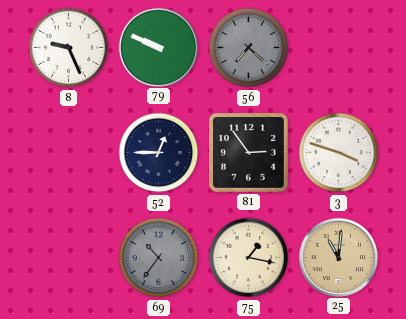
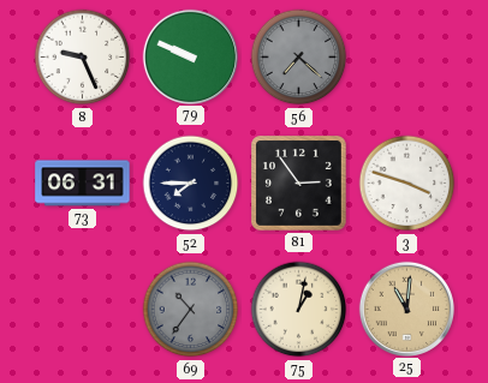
73: none -> 06:31 (83, 184)
52: 12:45 -> 7:45 (191, 184)
75: 1:17 -> 1:02 (299, 310)
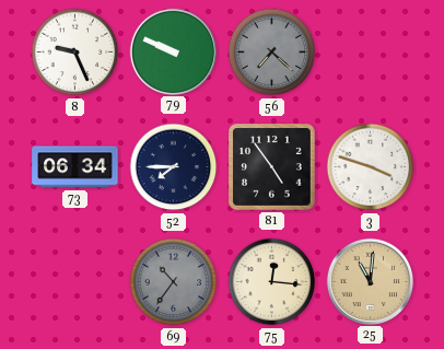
73: 06:31 -> 06:34 (75, 167)
81: 2:54 -> 4:54 (272, 167)
75: 1:02 -> 12:16 (272, 282)
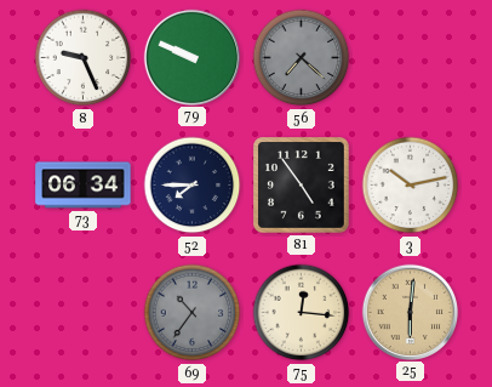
3: 3:48 -> 10:13 (411, 186)
25: 11:01 -> 6:01 (410, 312)
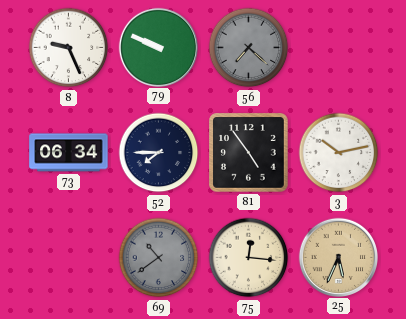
69: 10:36 -> 10:39 (159, 258)
25: 6:01 -> 5:34 (338, 257)
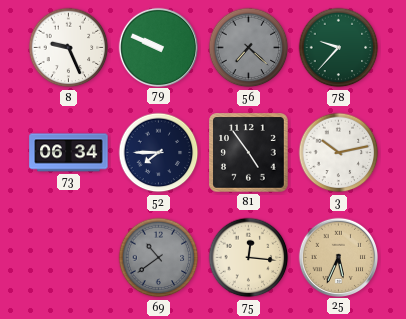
78: none -> 9:37 (339, 48)
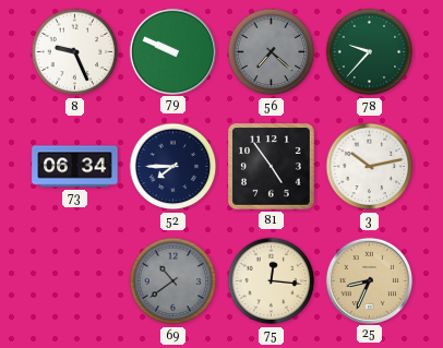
25: 5:34 -> 8:34 (369, 280)
